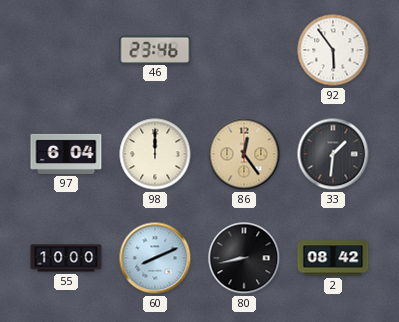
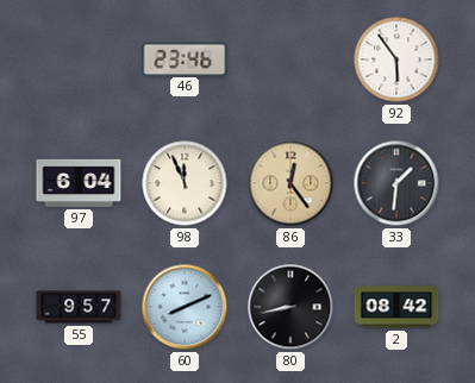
98: 12:00 -> 11:56 (185, 183)
55: 10:00 -> 9:57 (79, 307)
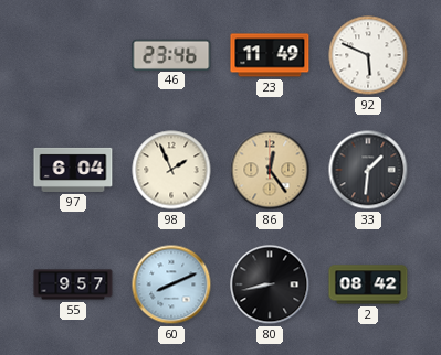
23: none -> 11:49 (270, 55)
92: 5:54 -> 5:49 (368, 55)
98: 11:56 -> 1:56 (171, 170)
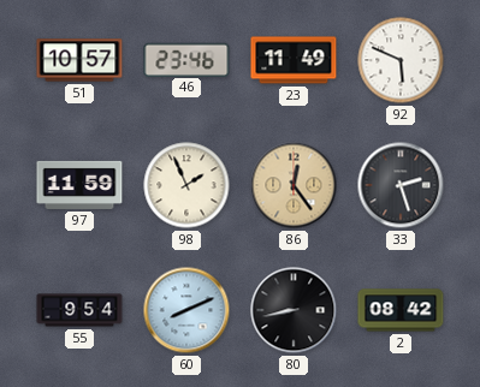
51: none -> 10:57 (79, 60)
97: 6:04 -> 11:59 (79, 185)
33: 1:31 -> 2:27 (401, 185)
55: 9:57 -> 9:54 (79, 310)
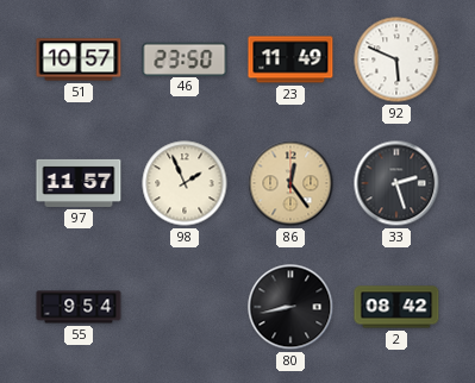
46: 23:46 -> 23:50 (185, 58)
97: 11:59 -> 11:57 (79, 183)
60: 8:11 -> none (186, 310)
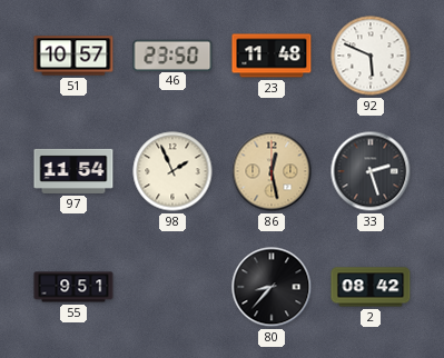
23: 11:49 -> 11:48 (272, 56)
97: 11:57 -> 11:54 (73, 171)
86: 12:24 -> 12:28 (272, 171)
55: 9:54 -> 9:51 (73, 287)
80: 8:43 -> 8:37 (272, 287)
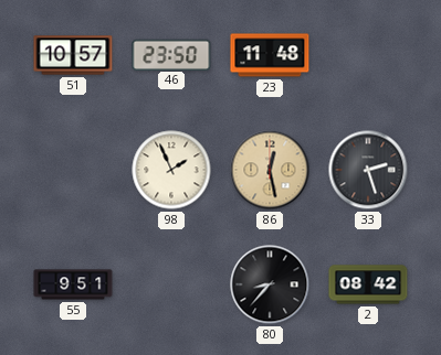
92: 5:49 -> none (371, 56)
97: 11:54 -> none (73, 171)
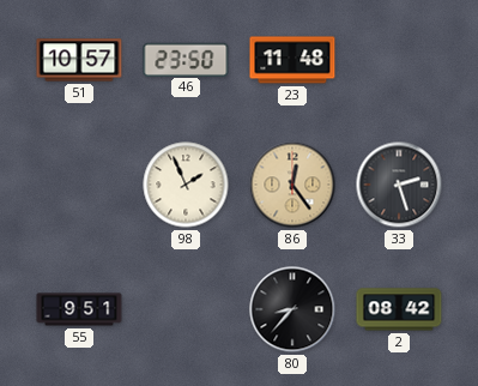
86: 12:28 -> 12:24 (292, 185)
